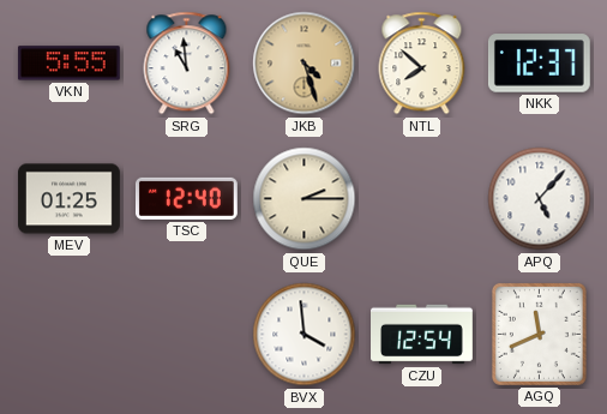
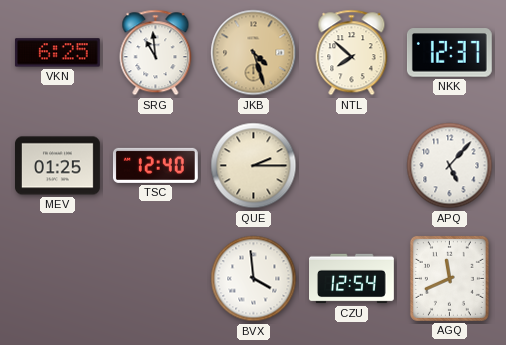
VKN: 5:55 -> 6:25 (57, 53)
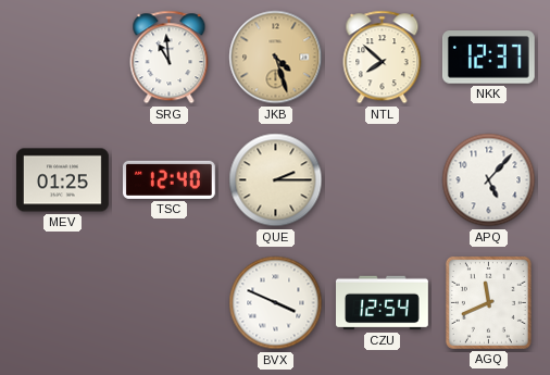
VKN: 6:25 -> none (57, 53)
BVX: 3:59 -> 3:49 (276, 303)
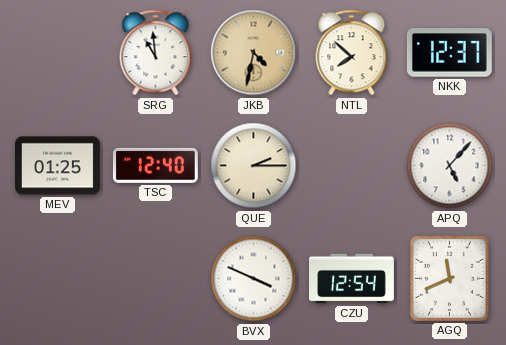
JKB: 4:27 -> 4:32 (254, 53)
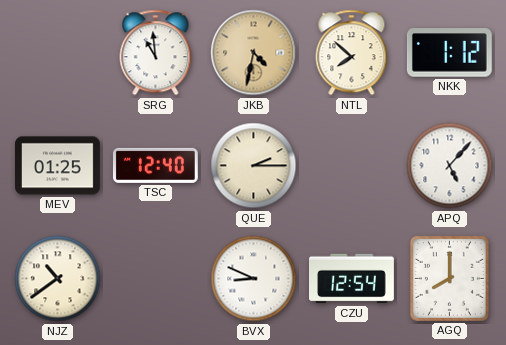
NKK: 12:37 -> 1:12 (449, 53)
NJZ: none -> 10:39 (58, 279)
BVX: 3:49 -> 8:49 (254, 279)
AGQ: 11:41 -> 8:00 (449, 278)
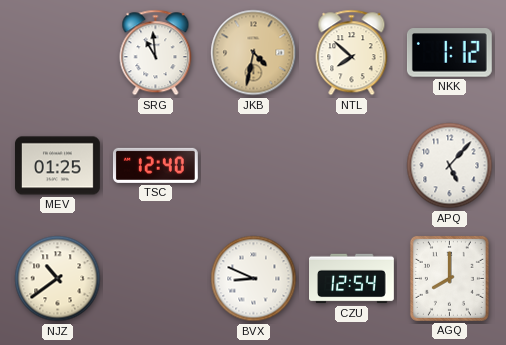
QUE: 2:15 -> none (254, 166)
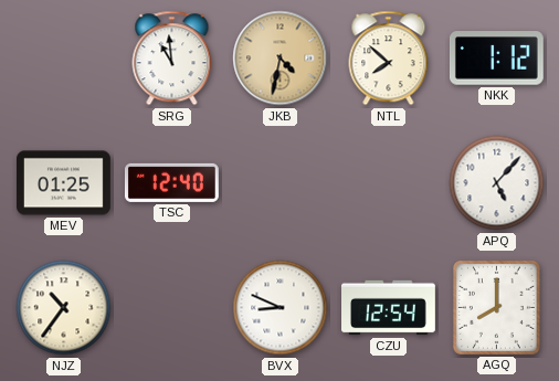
NJZ: 10:39 -> 10:36 (64, 308)
